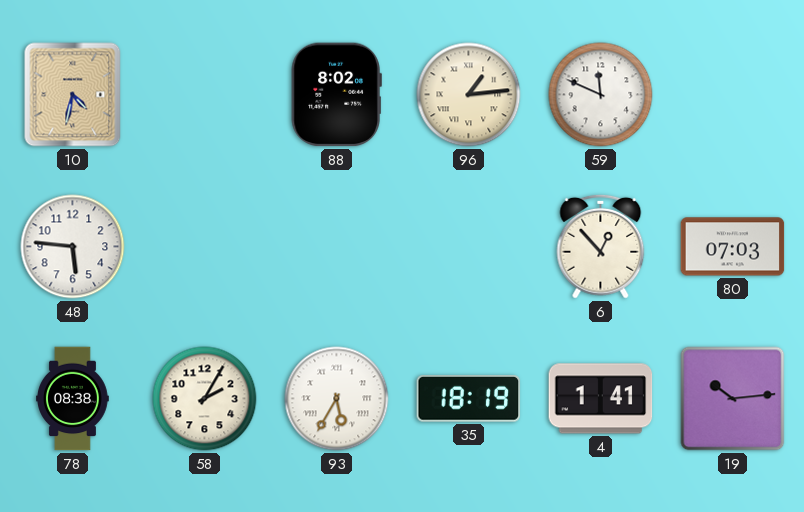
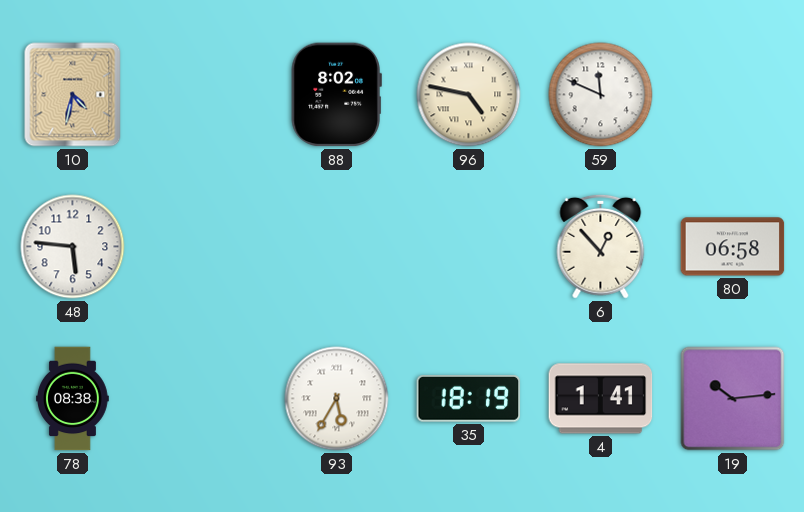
96: 1:14 -> 4:47 (469, 95)
80: 07:03 -> 06:58 (733, 247)
58: 2:05 -> none (205, 399)
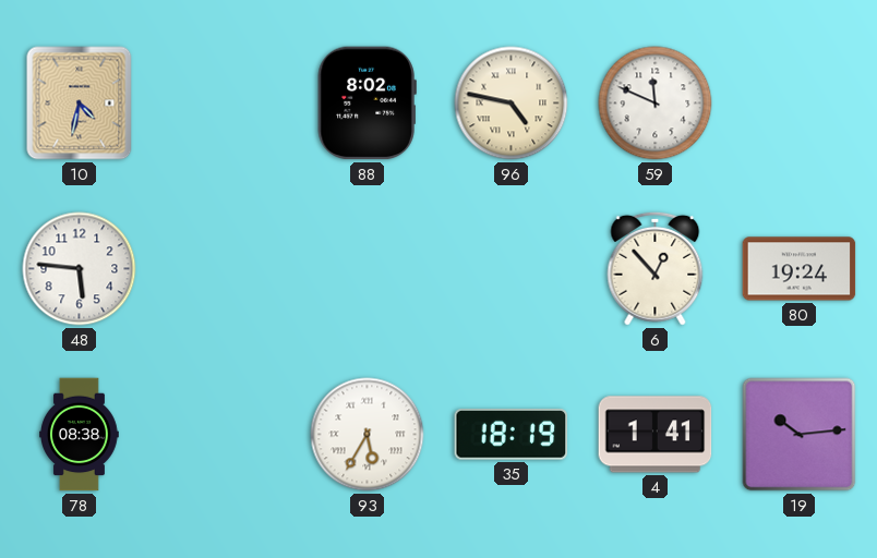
80: 06:58 -> 19:24 (800, 269)
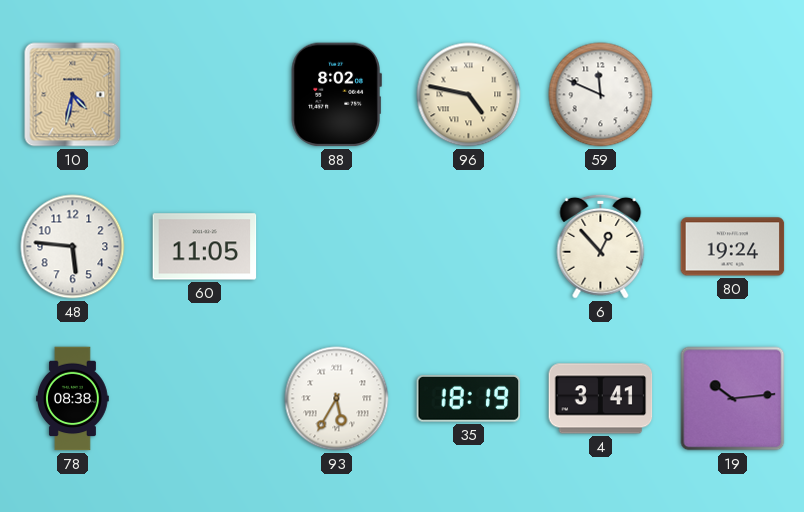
60: none -> 11:05 (205, 247)
4: 1:41 -> 3:41 (601, 399)
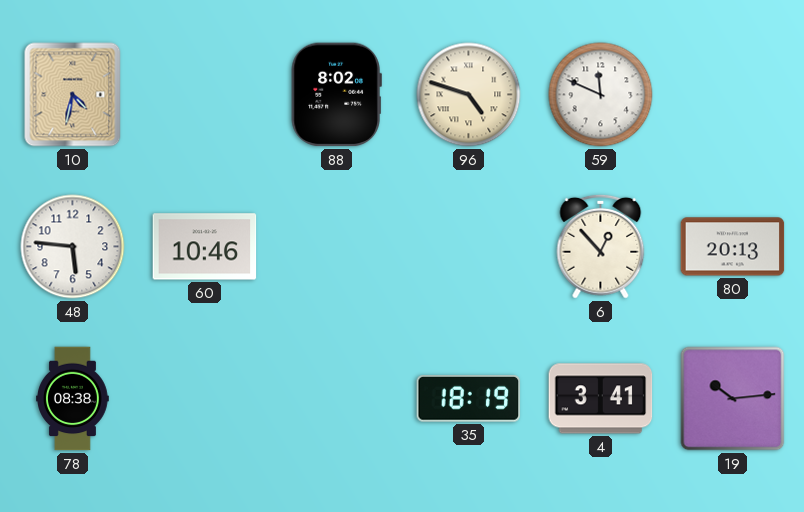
96: 4:47 -> 4:48 (469, 95)
60: 11:05 -> 10:46 (205, 247)
80: 19:24 -> 20:13 (733, 247)
93: 5:35 -> none (337, 399)
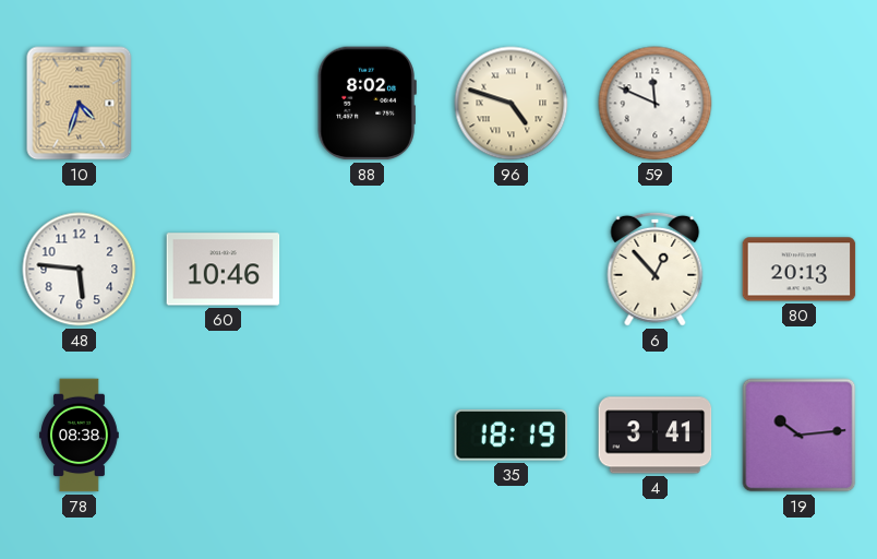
10: 4:32 -> 4:33 (80, 104)
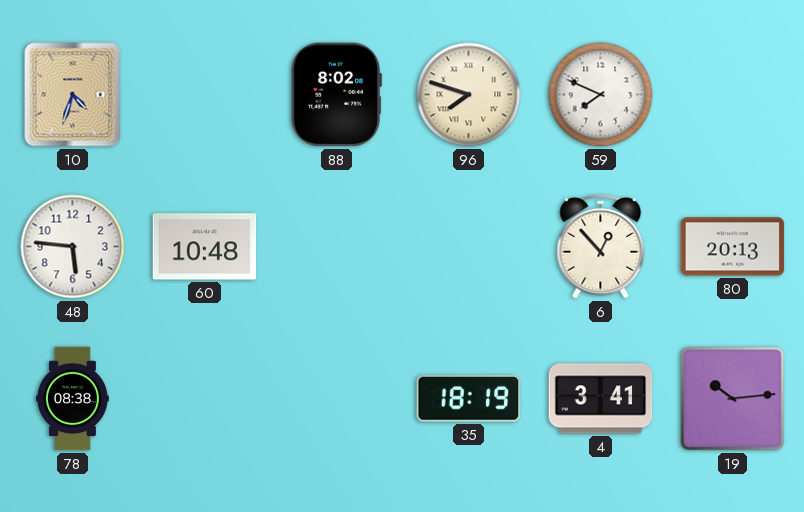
96: 4:48 -> 7:48 (469, 95)
59: 11:49 -> 7:49 (601, 95)
60: 10:46 -> 10:48 (205, 247)
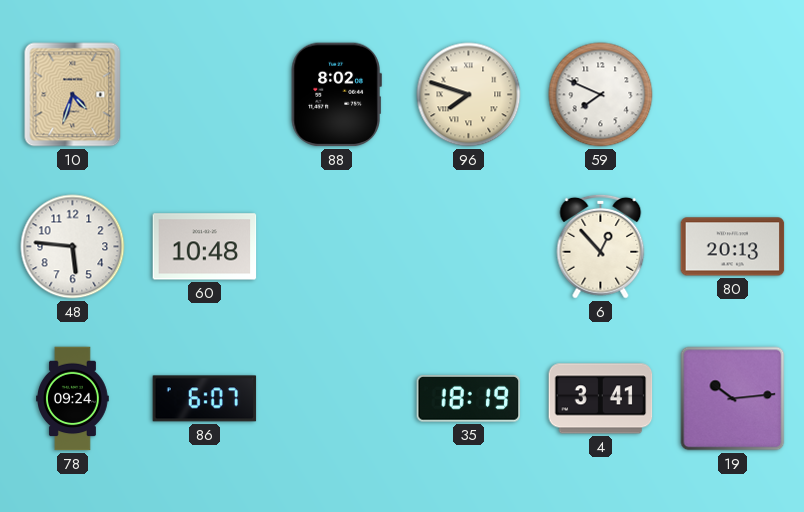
78: 08:38 -> 09:24 (73, 399)
86: none -> 6:07 (205, 399)
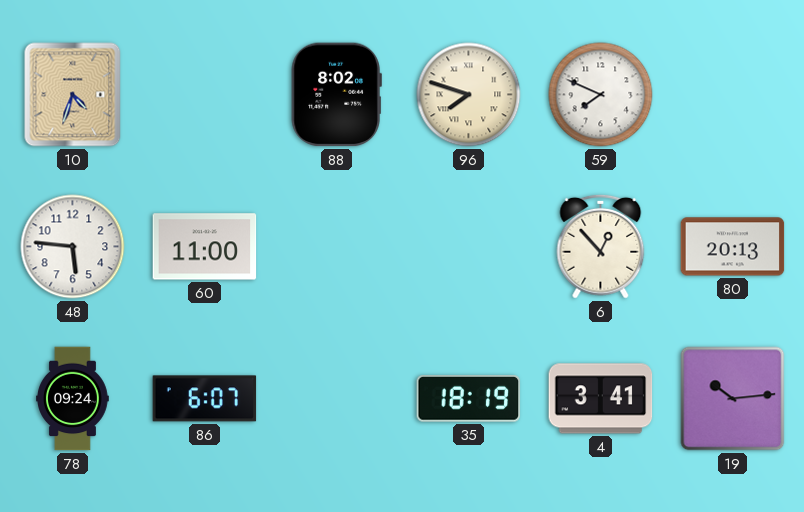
60: 10:48 -> 11:00 (205, 247)
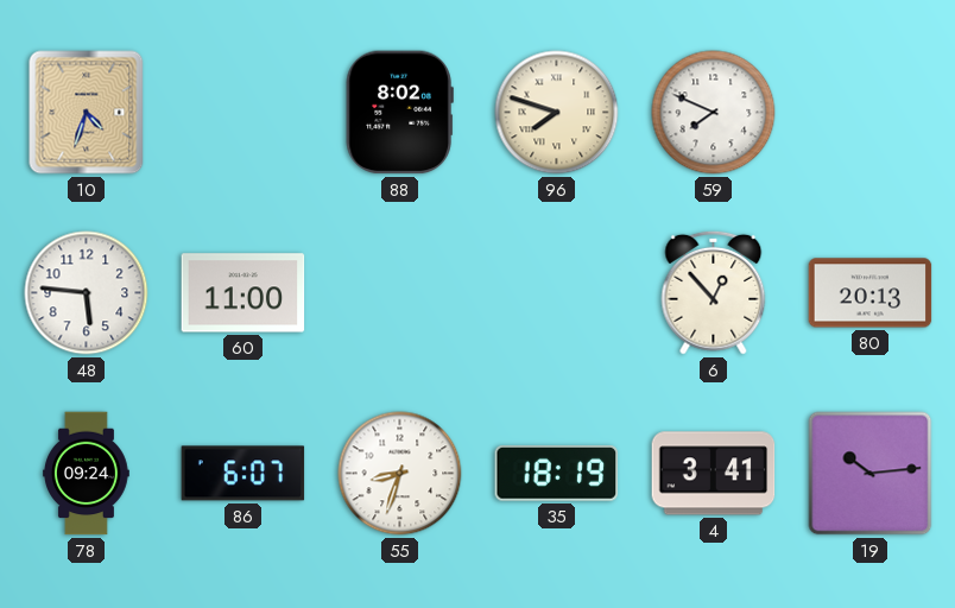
55: none -> 8:33 (400, 474)
